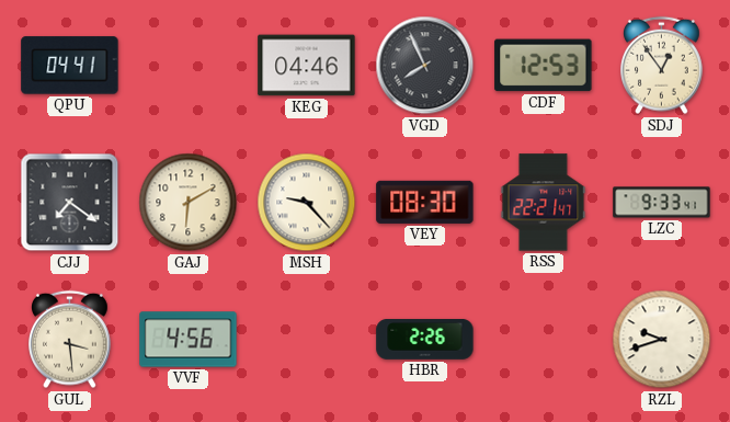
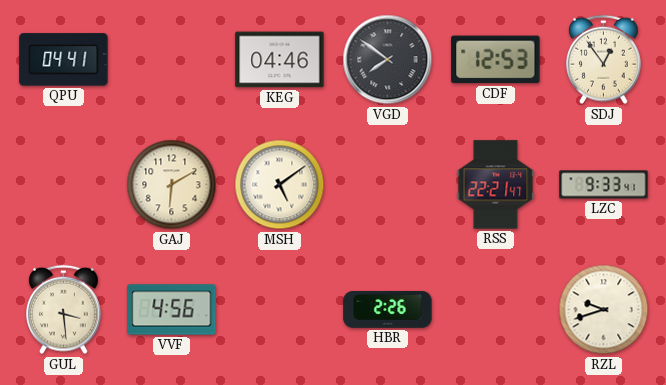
VGD: 7:56 -> 7:51 (388, 60)
CJJ: 7:21 -> none (70, 203)
MSH: 9:23 -> 5:09 (280, 185)
VEY: 08:30 -> none (425, 202)
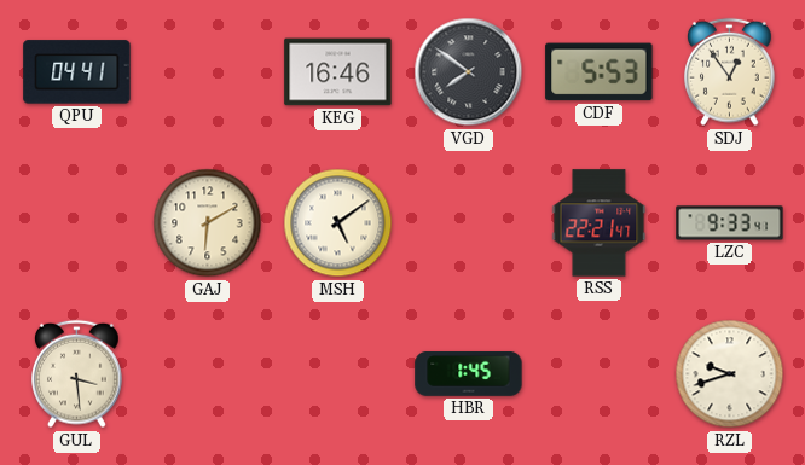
KEG: 04:46 -> 16:46 (338, 72)
CDF: 12:53 -> 5:53 (600, 72)
VVF: 4:56 -> none (172, 310)
HBR: 2:26 -> 1:45 (469, 374)
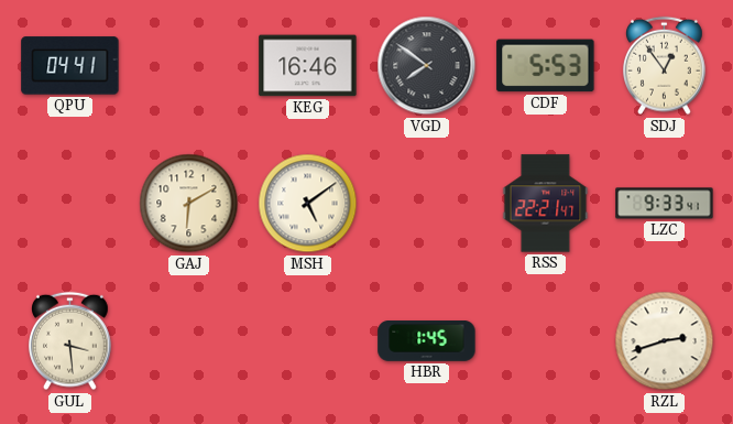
RZL: 9:42 -> 2:42 (665, 341)
